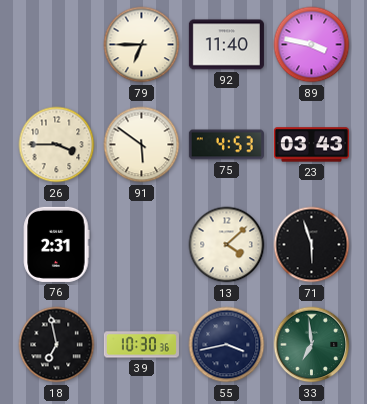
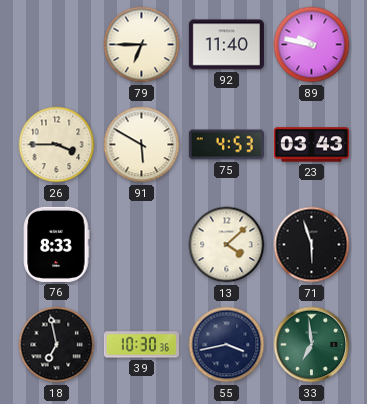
89: 3:47 -> 9:47 (312, 45)
91: 5:51 -> 5:50 (142, 145)
76: 2:31 -> 8:33 (56, 244)
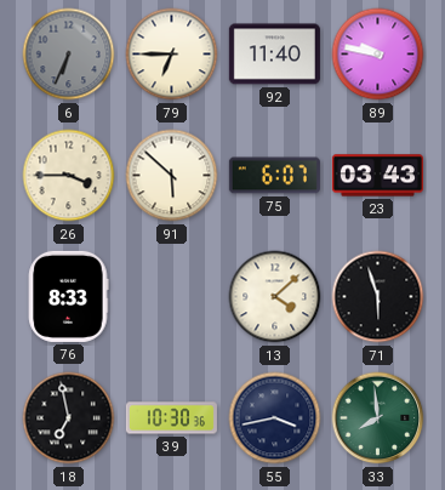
6: none -> 6:34 (69, 55)
91: 5:50 -> 5:52 (172, 176)
75: 4:53 -> 6:07 (274, 176)
33: 6:59 -> 7:59 (378, 418)
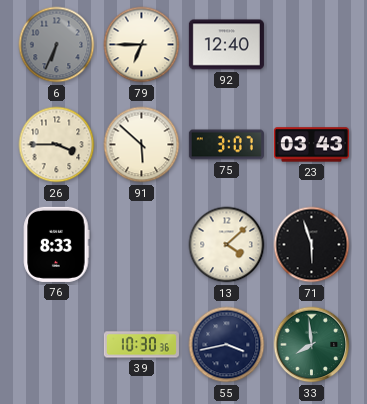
92: 11:40 -> 12:40 (226, 45)
89: 9:47 -> none (378, 55)
75: 6:07 -> 3:07 (226, 145)
18: 6:58 -> none (69, 418)
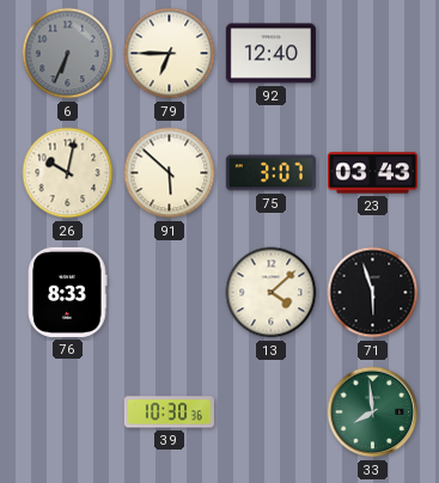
26: 3:45 -> 10:02 (68, 173)
55: 3:43 -> none (227, 345)
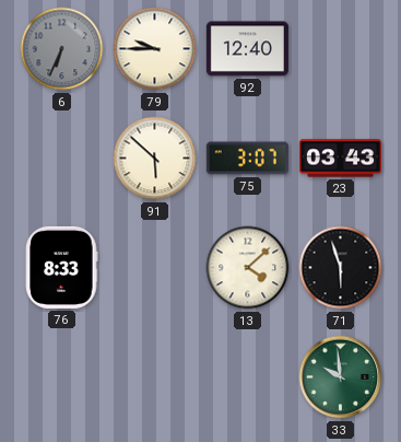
79: 6:45 -> 9:45 (155, 49)
26: 10:02 -> none (68, 173)
39: 10:30 -> none (169, 412)
33: 7:59 -> 9:59 (341, 377)
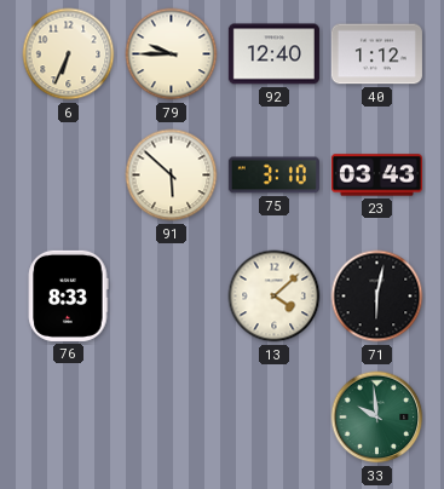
6 dial: grey -> cream (69, 54)
40: none -> 1:12 (376, 54)
75: 3:07 -> 3:10 (273, 176)
71: 5:57 -> 6:02 (377, 297)
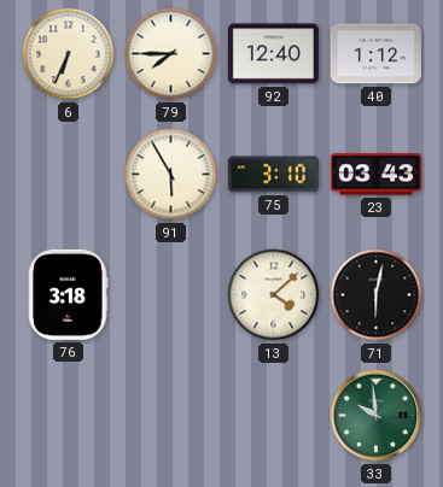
79: 9:45 -> 7:45 (171, 54)
91: 5:52 -> 5:55 (171, 175)
76: 8:33 -> 3:18 (68, 294)
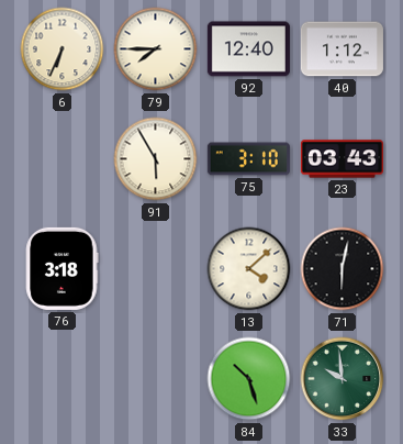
84: none -> 10:27 (249, 379)
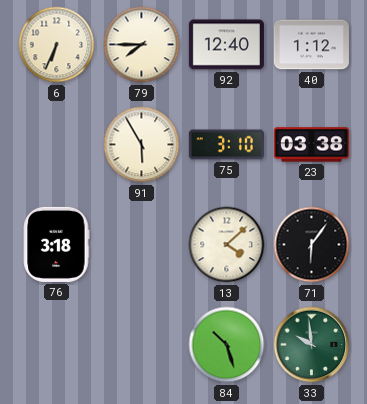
23: 03:43 -> 03:38 (311, 145)
71: 6:02 -> 6:06 (312, 245)
